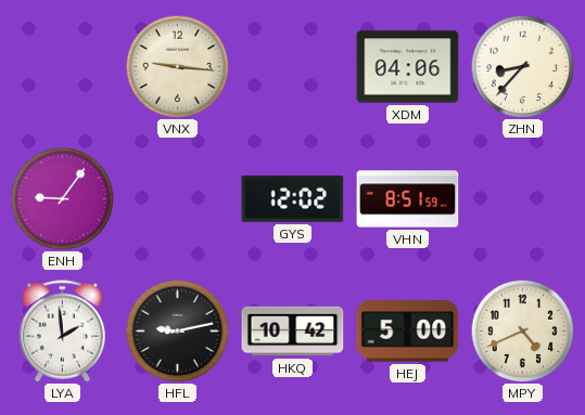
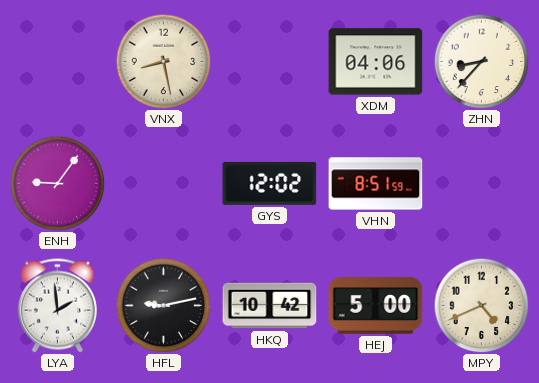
VNX: 9:16 -> 8:28 (163, 61)
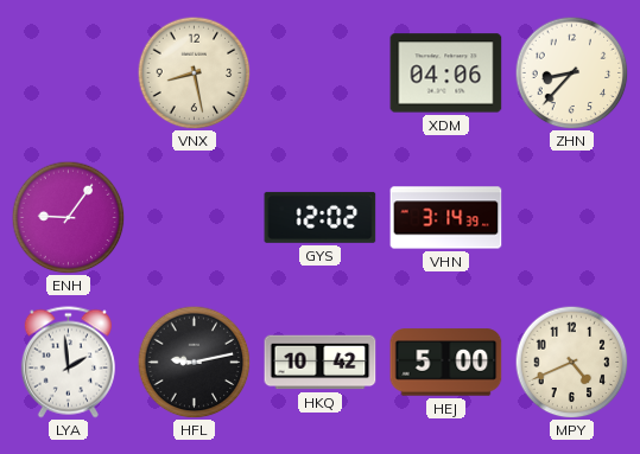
VHN: 8:51 -> 3:14 (446, 218)
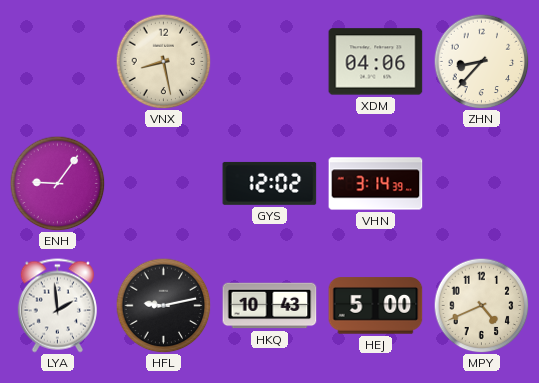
HKQ: 10:42 -> 10:43 (270, 306)
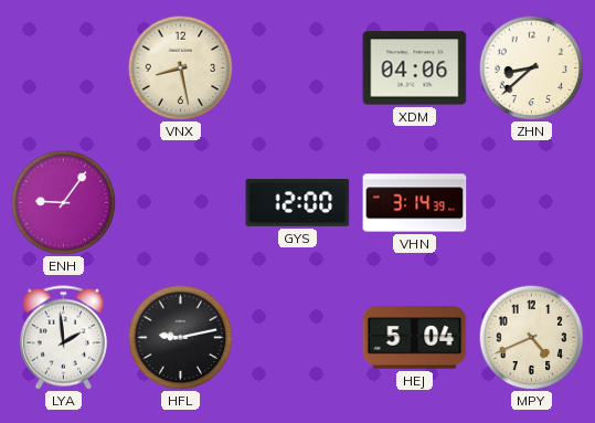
ZHN: 8:37 -> 8:38 (531, 67)
GYS: 12:02 -> 12:00 (298, 202)
HKQ: 10:43 -> none (270, 306)
HEJ: 5:00 -> 5:04 (415, 338)
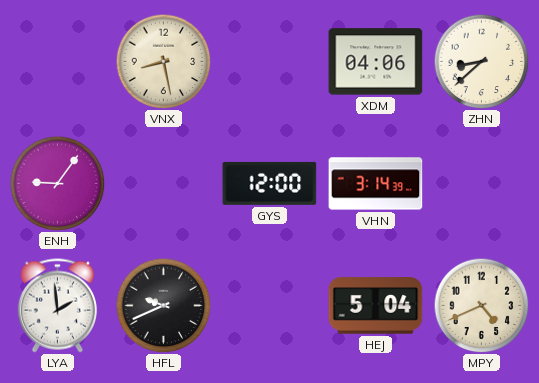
HFL: 9:13 -> 9:41 (163, 305)
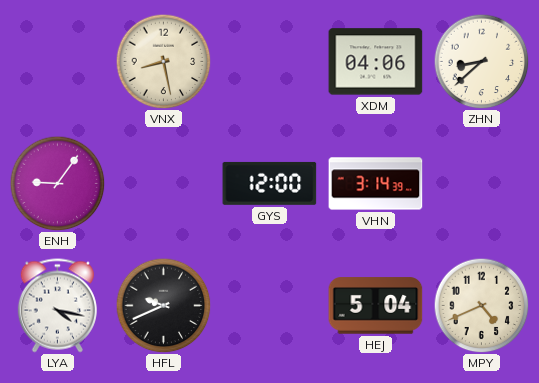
LYA: 1:59 -> 4:17 (57, 306)
